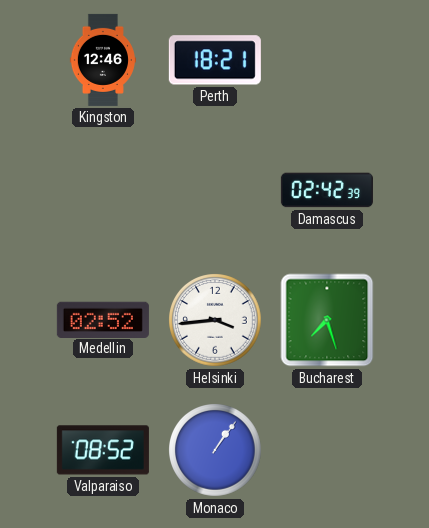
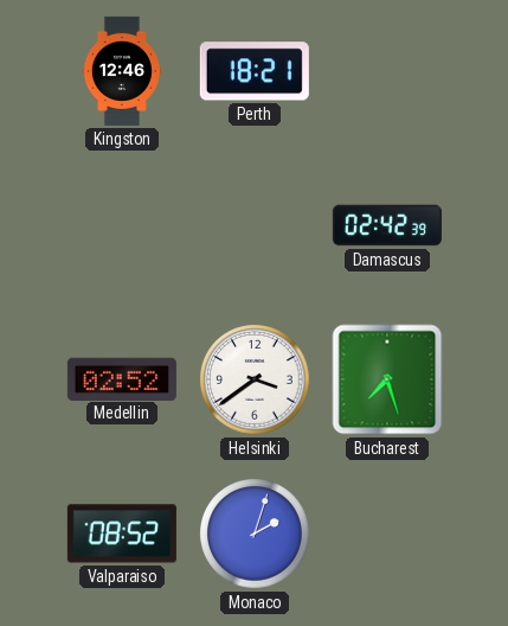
Helsinki: 3:44 -> 3:39 (256, 381)
Monaco: 1:06 -> 2:03 (256, 535)
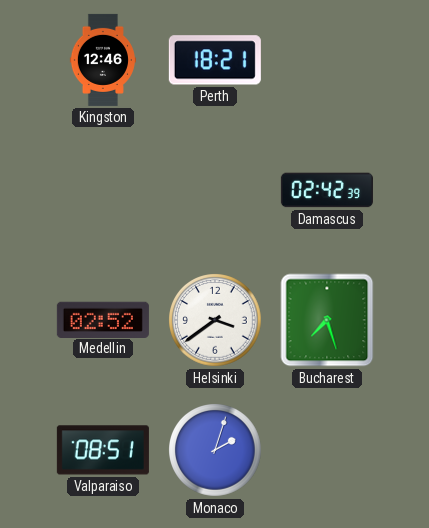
Valparaiso: 08:52 -> 08:51 (103, 450)
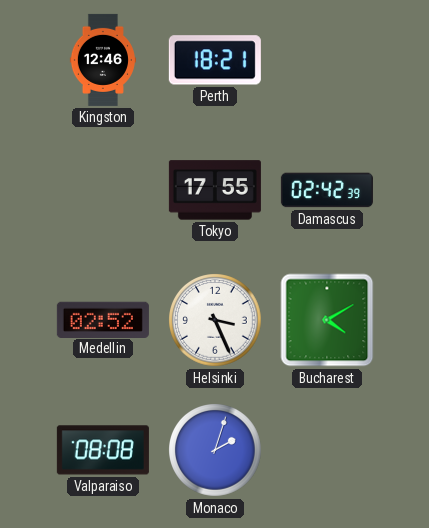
Tokyo: none -> 17:55 (215, 190)
Helsinki: 3:39 -> 3:26 (216, 321)
Bucharest: 7:27 -> 4:10 (327, 320)
Valparaiso: 08:51 -> 08:08 (103, 450)
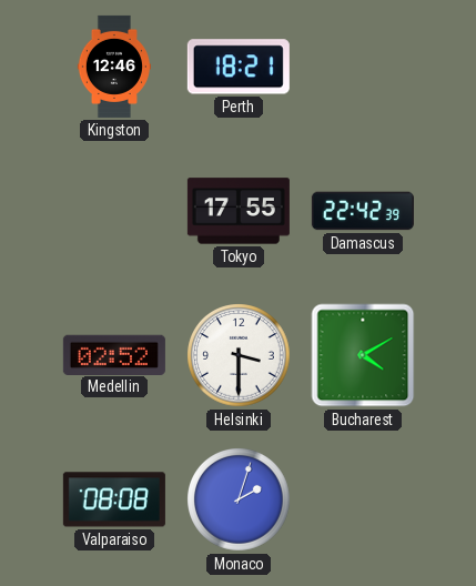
Damascus: 02:42 -> 22:42 (363, 211)
Helsinki: 3:26 -> 3:30 (240, 356)
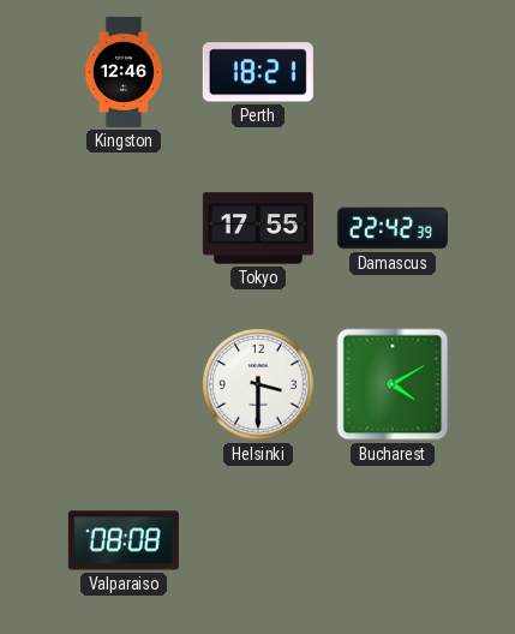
Medellin: 02:52 -> none (114, 354)
Monaco: 2:03 -> none (240, 501)
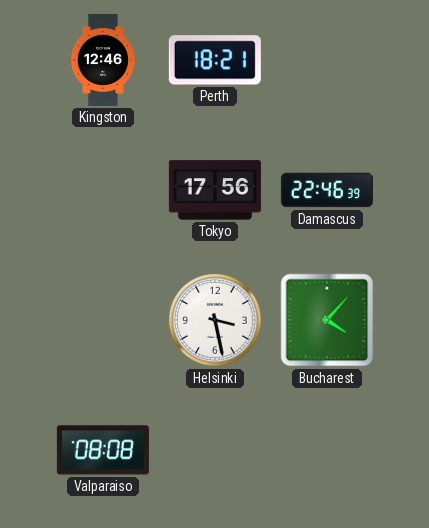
Tokyo: 17:55 -> 17:56 (215, 190)
Damascus: 22:42 -> 22:46 (327, 190)
Helsinki: 3:30 -> 3:28 (216, 321)
Bucharest: 4:10 -> 4:07 (327, 320)
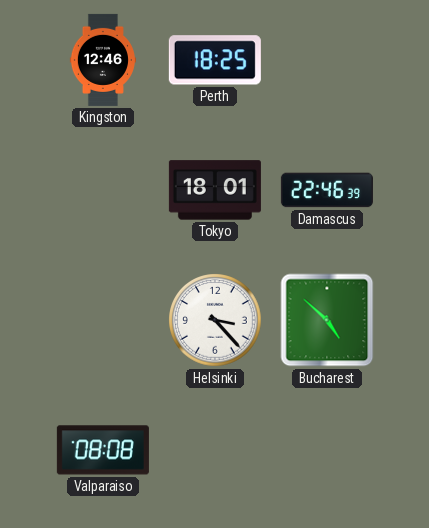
Perth: 18:21 -> 18:25 (215, 60)
Tokyo: 17:56 -> 18:01 (215, 190)
Helsinki: 3:28 -> 3:23 (216, 321)
Bucharest: 4:07 -> 4:52 (327, 320)
